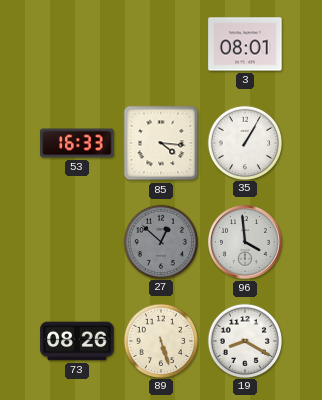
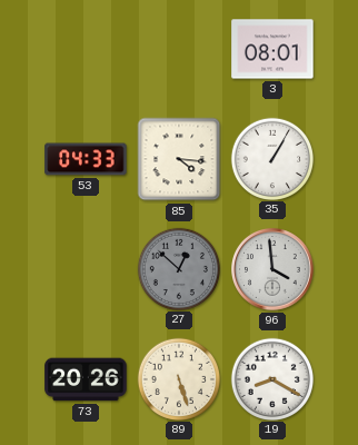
53: 16:33 -> 04:33 (86, 159)
73: 08:26 -> 20:26 (86, 379)
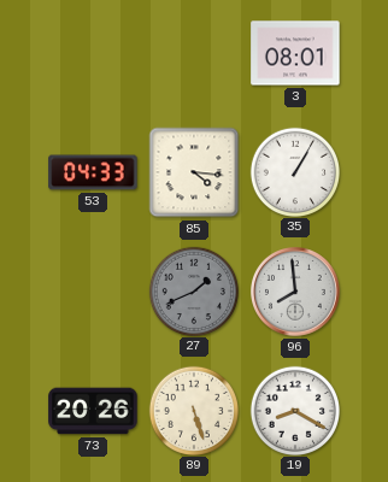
27: 12:52 -> 1:41 (193, 290)
96: 3:59 -> 7:59 (296, 293)
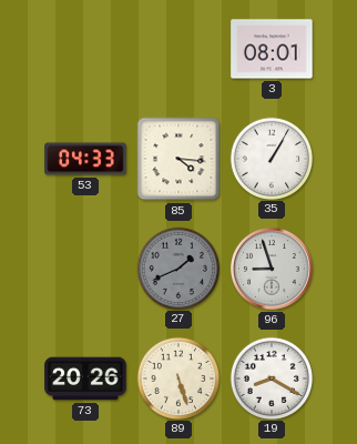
96: 7:59 -> 8:57 (273, 270)
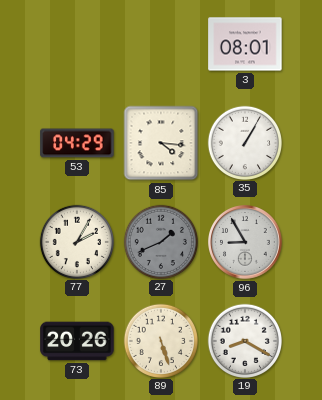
53: 04:33 -> 04:29 (77, 143)
77: none -> 2:05 (76, 241)
96: 8:57 -> 8:55 (246, 243)
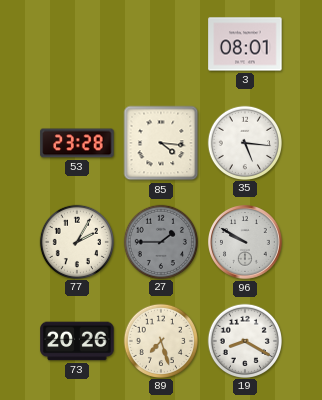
53: 04:29 -> 23:28 (77, 143)
35: 1:05 -> 5:16 (244, 142)
27: 1:41 -> 1:45 (160, 241)
96: 8:55 -> 9:50 (246, 243)
89: 5:27 -> 7:27 (160, 340)
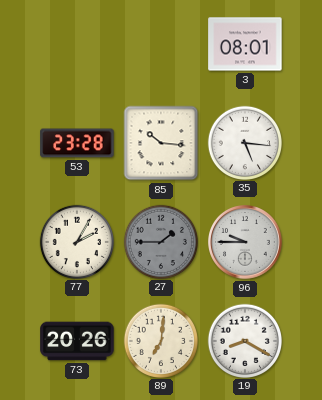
85: 4:16 -> 10:16 (161, 143)
96: 9:50 -> 9:45 (246, 243)
89: 7:27 -> 7:01 (160, 340)
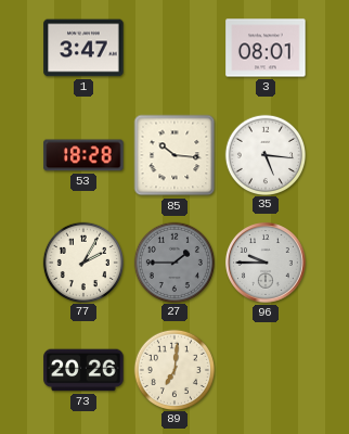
1: none -> 3:47 (83, 48)
53: 23:28 -> 18:28 (83, 155)
19: 8:20 -> none (244, 340)
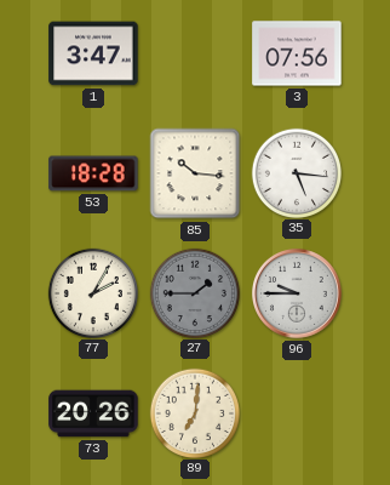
3: 08:01 -> 07:56 (297, 53)
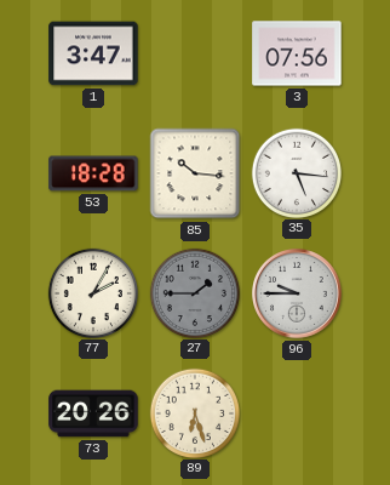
89: 7:01 -> 6:27 (194, 412)
